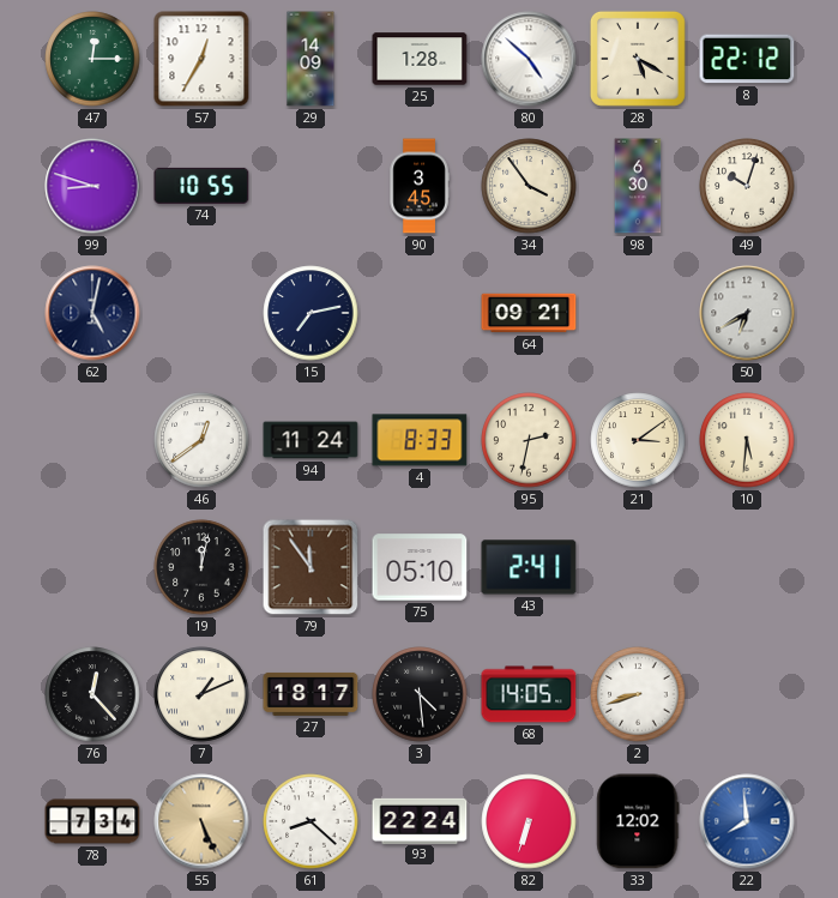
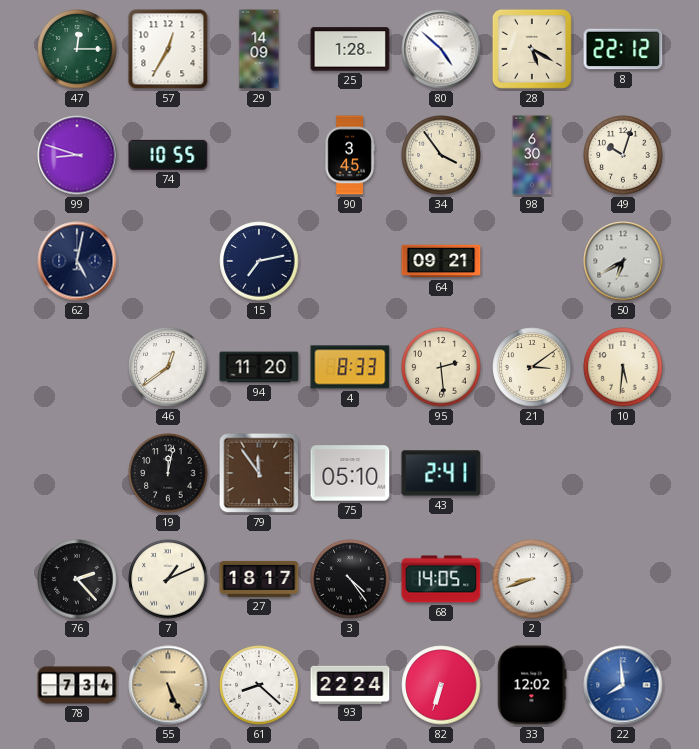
94: 11:24 -> 11:20 (259, 367)
95: 2:32 -> 2:29 (441, 367)
76: 12:23 -> 2:23 (77, 579)
3: 4:29 -> 4:24 (350, 579)
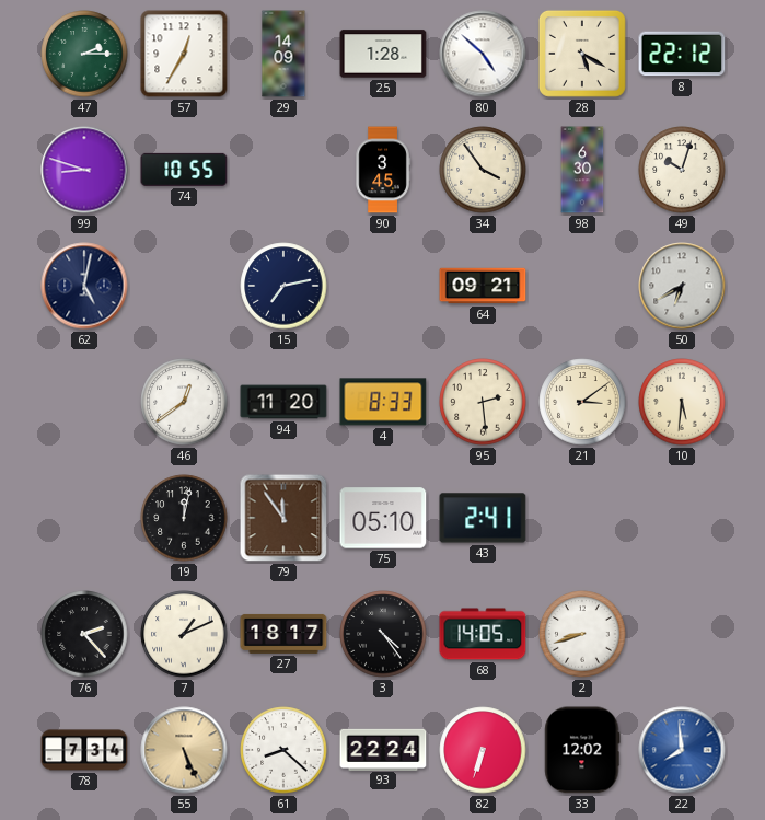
47: 12:15 -> 2:15 (84, 54)
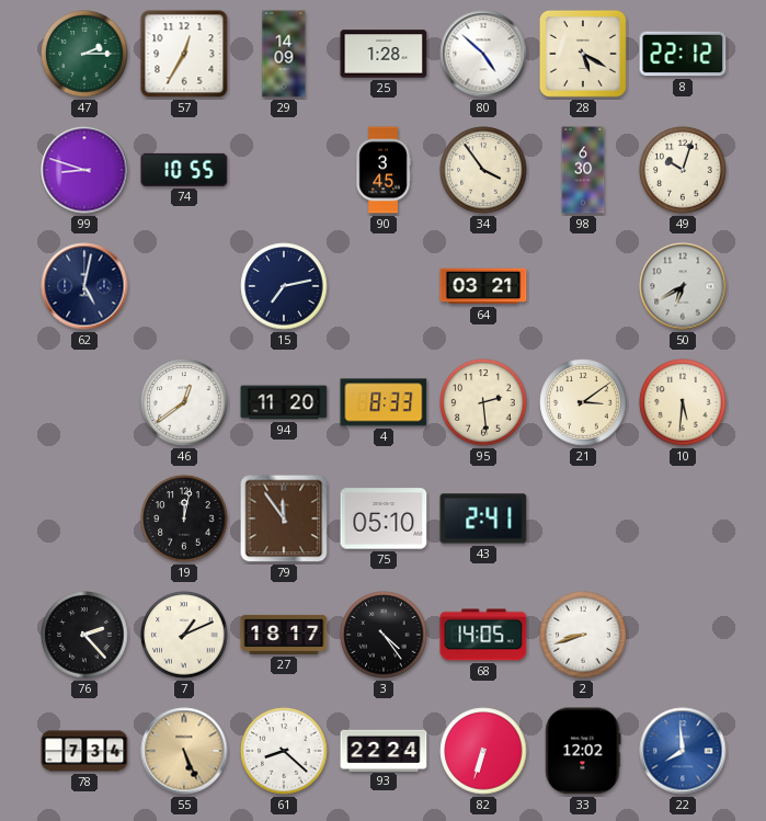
64: 09:21 -> 03:21 (483, 286)
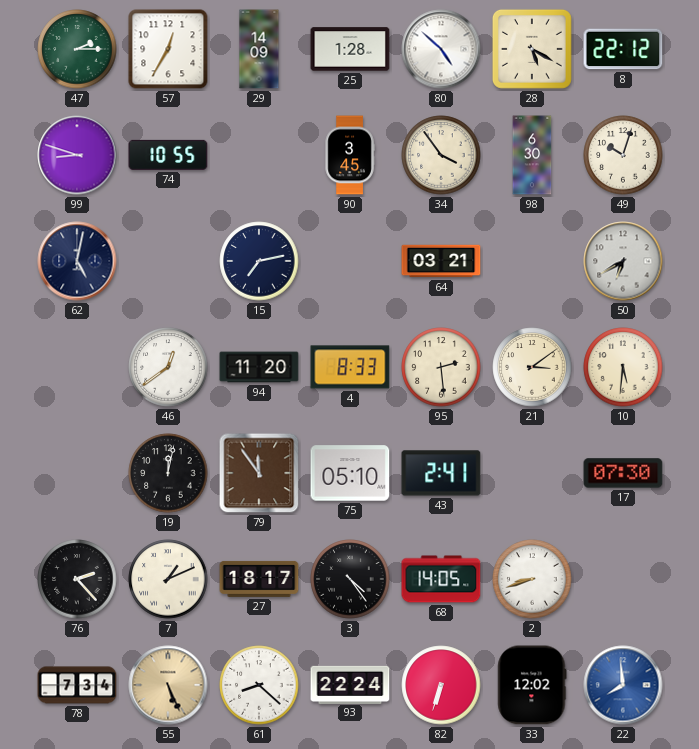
17: none -> 07:30 (623, 473)
